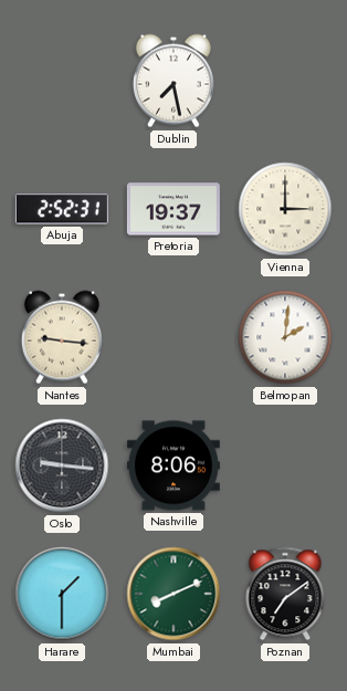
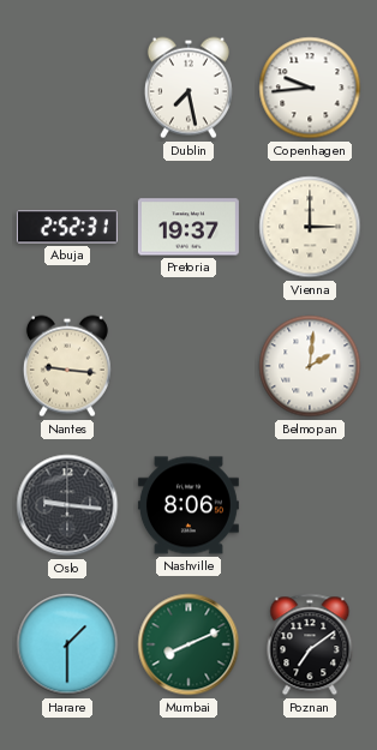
Copenhagen: none -> 9:44 (310, 88)
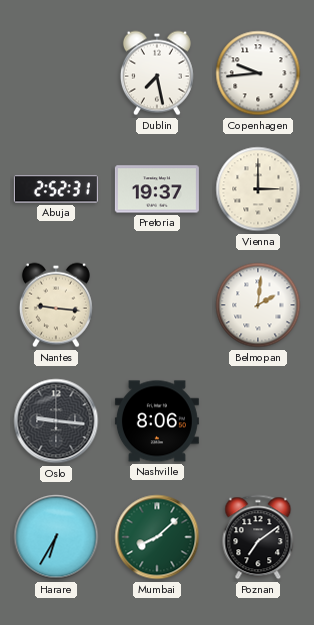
Harare: 1:30 -> 6:35 (56, 537)
Mumbai: 8:11 -> 8:08 (157, 537)
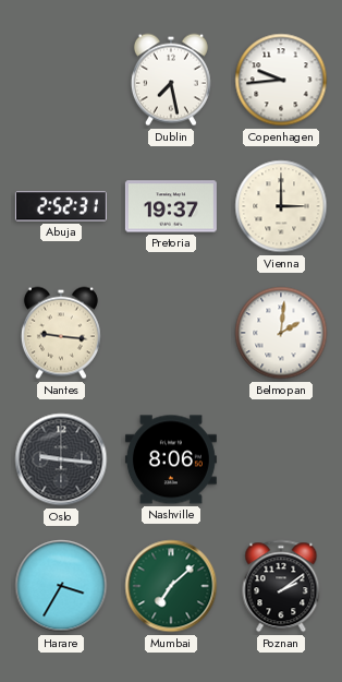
Harare: 6:35 -> 3:35 (61, 586)
Mumbai: 8:08 -> 7:08 (171, 586)
Poznan: 7:09 -> 2:09 (281, 586)
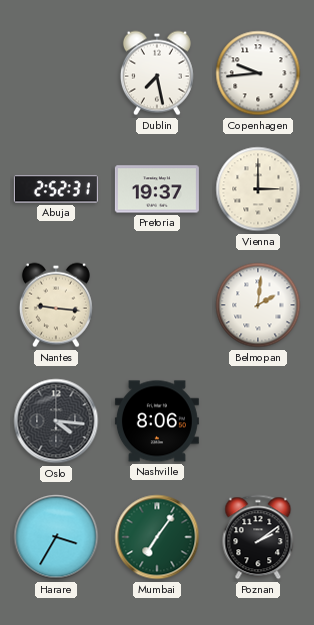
Oslo: 9:16 -> 4:16 (56, 421)
Mumbai: 7:08 -> 7:06 (157, 537)
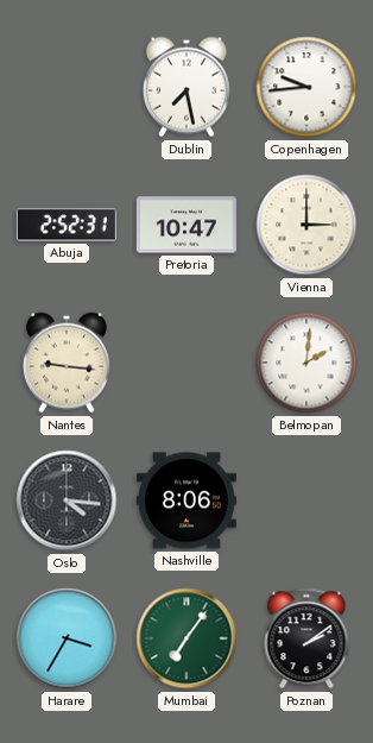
Pretoria: 19:37 -> 10:47 (186, 225)
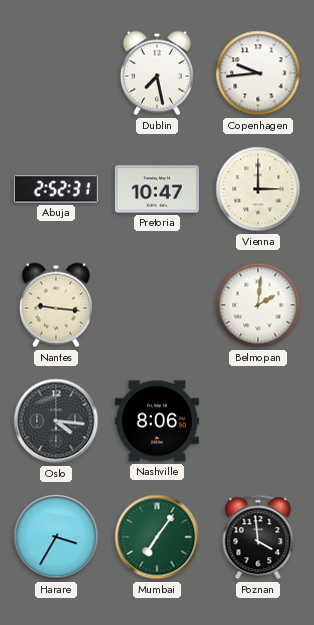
Poznan: 2:09 -> 3:59 (258, 537)
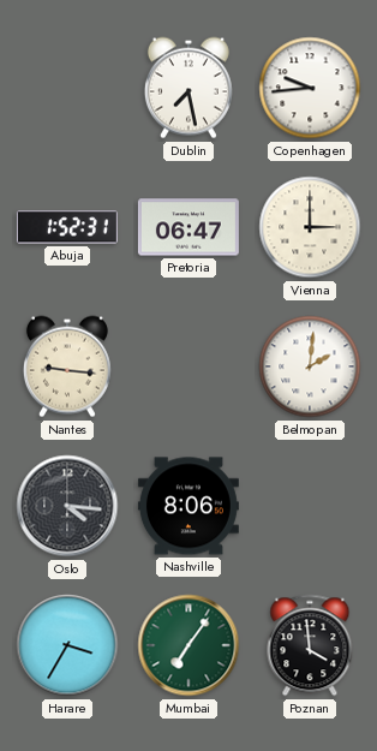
Abuja: 2:52 -> 1:52 (67, 227)
Pretoria: 10:47 -> 06:47 (188, 227)
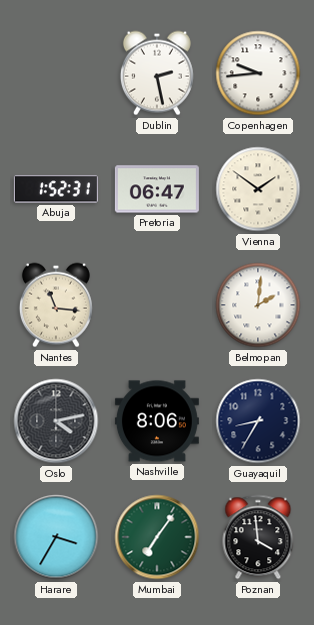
Dublin: 7:28 -> 2:28 (157, 73)
Vienna: 3:00 -> 1:51 (258, 189)
Nantes: 9:16 -> 11:16 (56, 305)
Oslo: 4:16 -> 4:13 (56, 421)
Guayaquil: none -> 8:35 (258, 421)
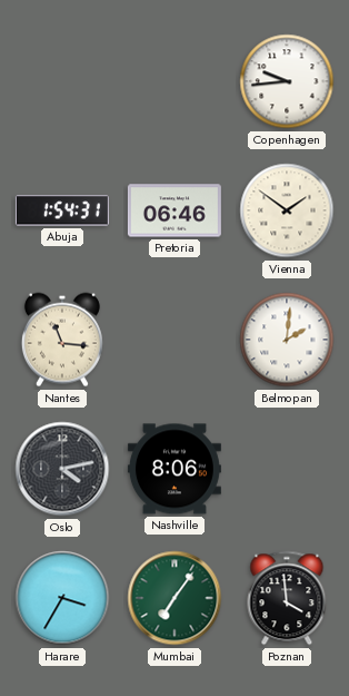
Dublin: 2:28 -> none (157, 73)
Abuja: 1:52 -> 1:54 (62, 210)
Pretoria: 06:47 -> 06:46 (174, 210)
Guayaquil: 8:35 -> none (258, 421)
